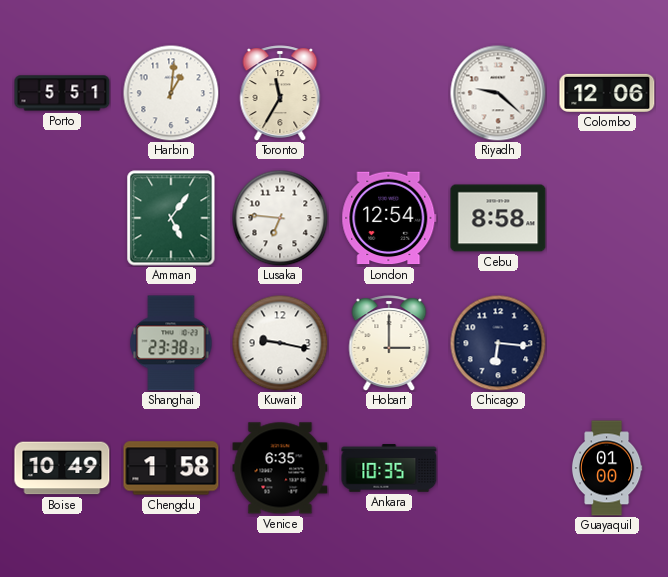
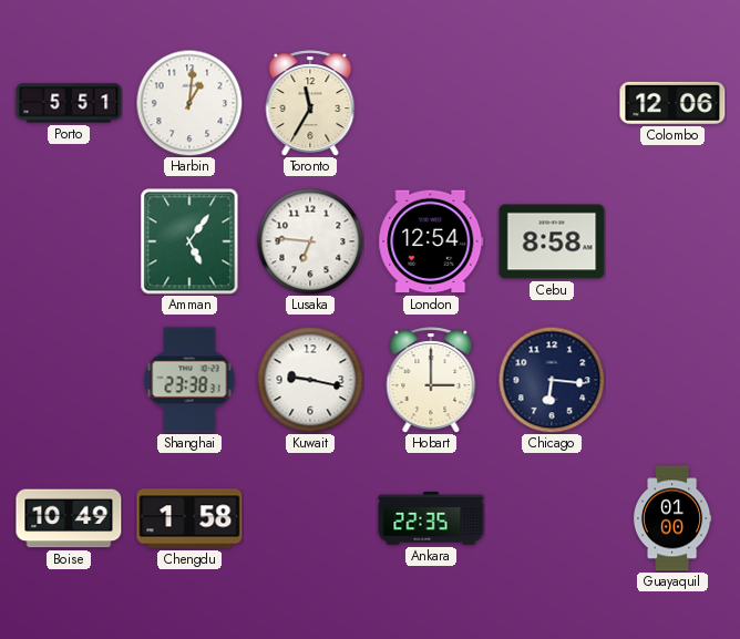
Riyadh: 9:22 -> none (498, 93)
Venice: 6:35 -> none (280, 468)
Ankara: 10:35 -> 22:35 (431, 518)
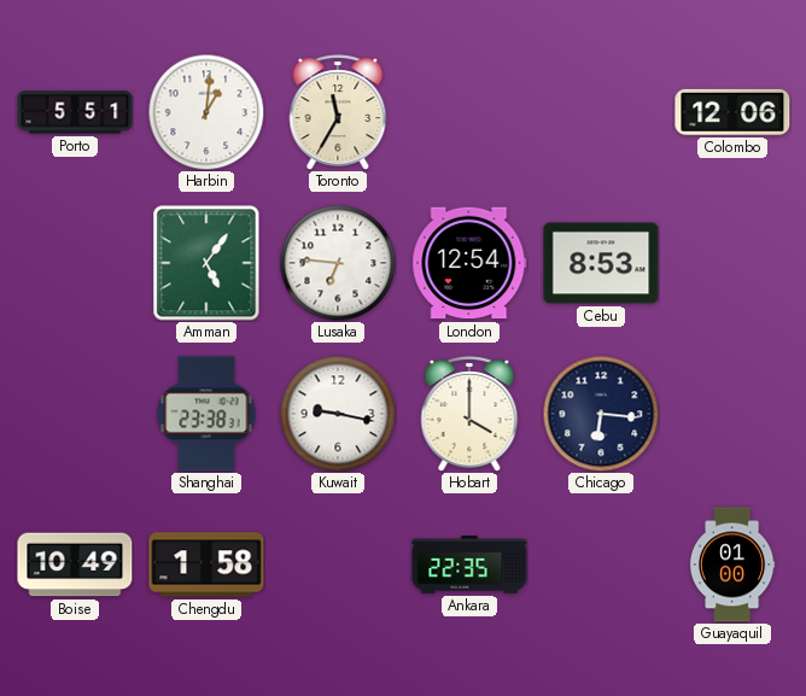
Cebu: 8:58 -> 8:53 (601, 263)
Hobart: 3:00 -> 4:00 (469, 414)
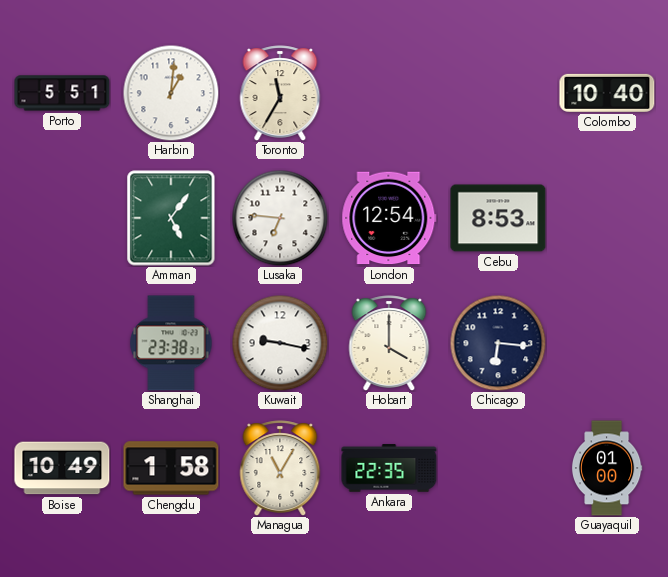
Colombo: 12:06 -> 10:40 (607, 93)
Managua: none -> 11:05 (280, 468)
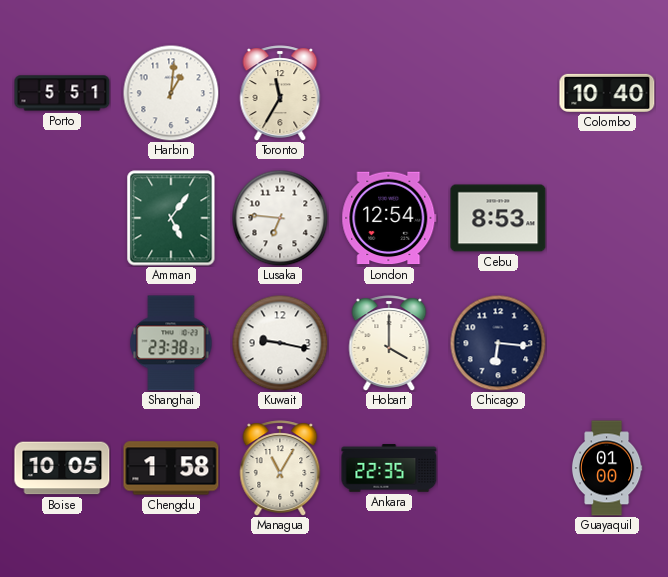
Boise: 10:49 -> 10:05 (62, 468)
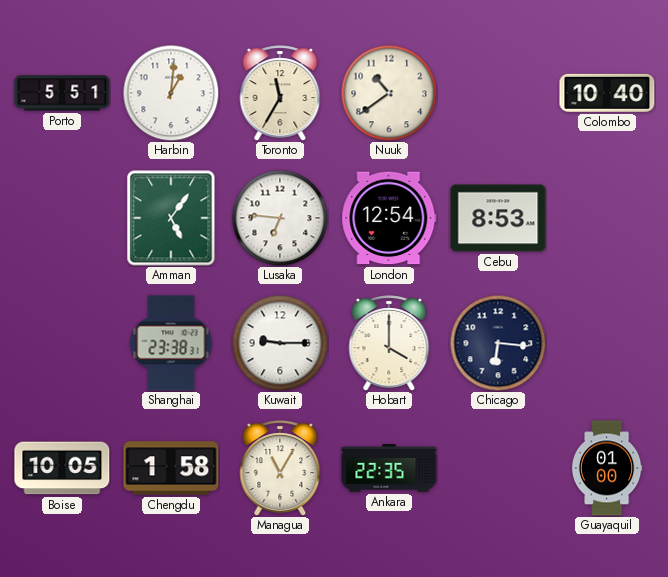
Nuuk: none -> 10:39 (389, 93)
Kuwait: 9:17 -> 9:15 (280, 343)
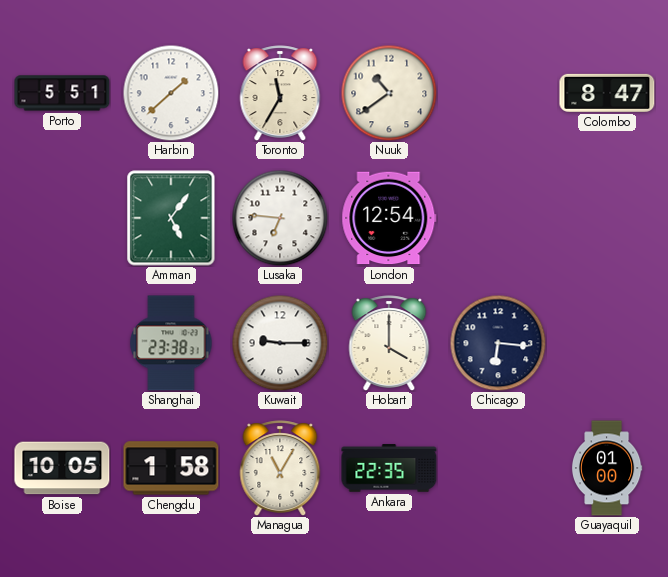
Harbin: 1:01 -> 1:38 (171, 93)
Colombo: 10:40 -> 8:47 (607, 93)
Cebu: 8:53 -> none (498, 218)
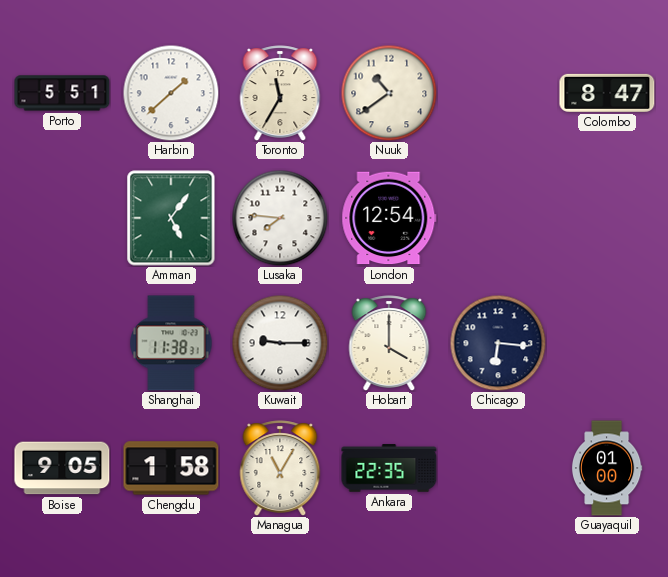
Lusaka: 6:46 -> 7:46 (280, 218)
Shanghai: 23:38 -> 11:38 (171, 343)
Boise: 10:05 -> 9:05 (62, 468)
